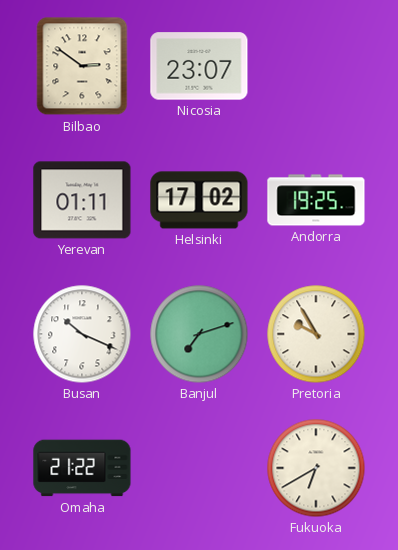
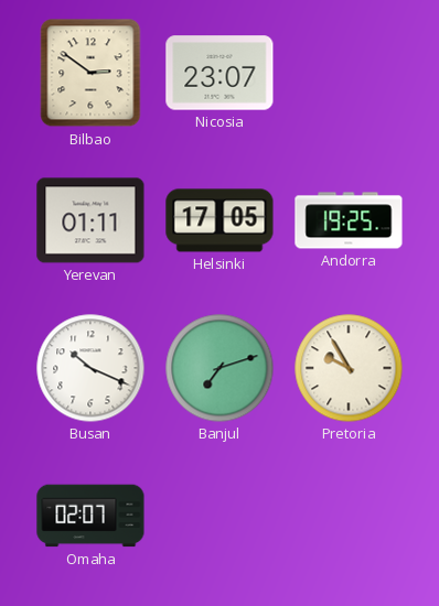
Helsinki: 17:02 -> 17:05 (219, 220)
Omaha: 21:22 -> 02:07 (90, 516)
Fukuoka: 6:40 -> none (316, 468)
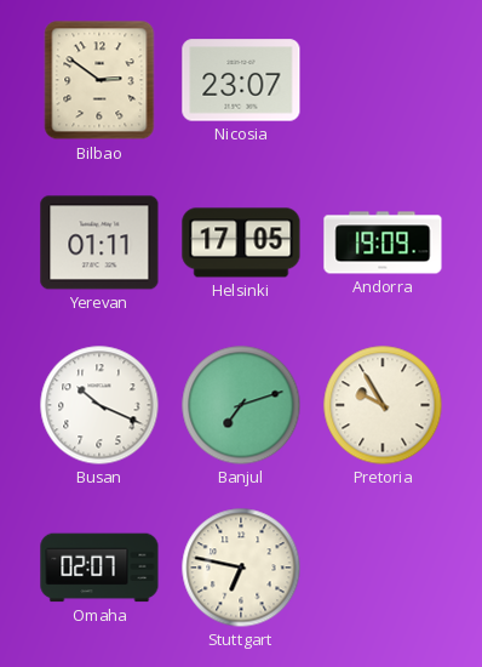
Andorra: 19:25 -> 19:09 (383, 243)
Stuttgart: none -> 6:47 (241, 568)
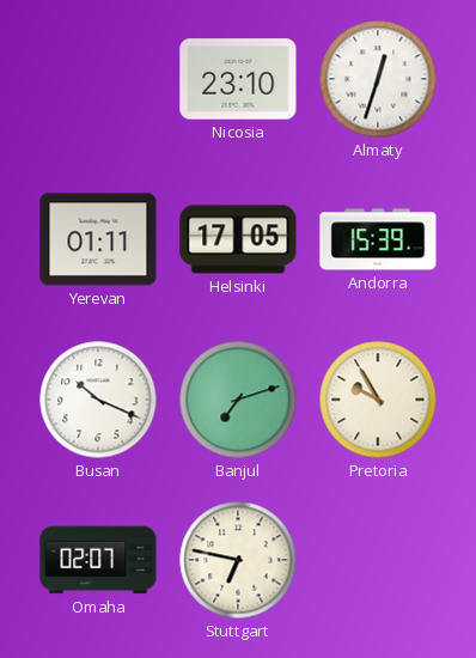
Bilbao: 2:51 -> none (99, 80)
Nicosia: 23:07 -> 23:10 (238, 79)
Almaty: none -> 12:33 (378, 79)
Andorra: 19:09 -> 15:39 (378, 239)
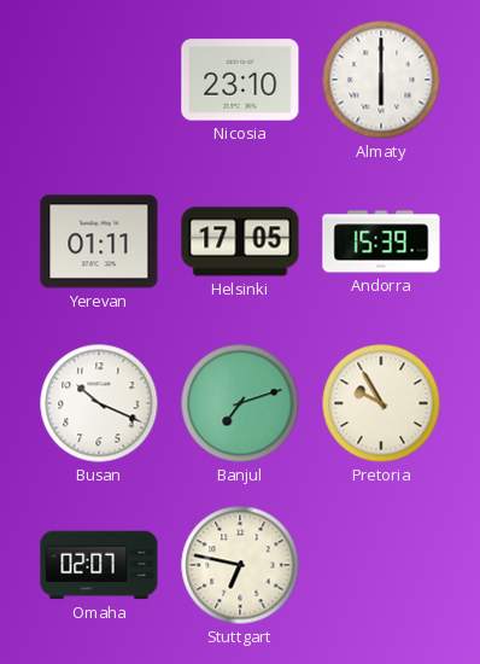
Almaty: 12:33 -> 6:00 (381, 80)
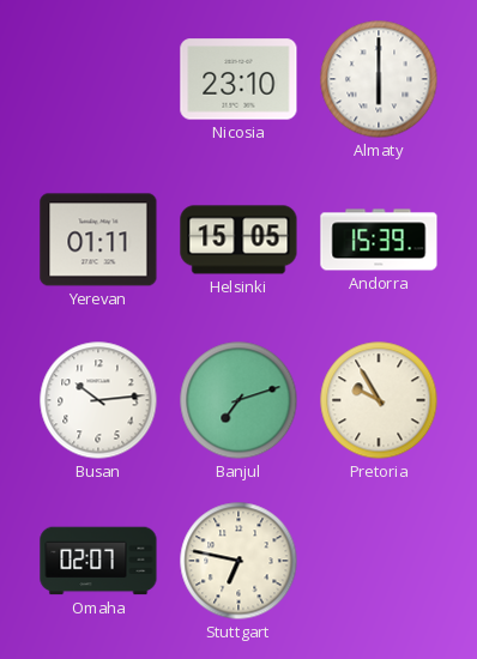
Helsinki: 17:05 -> 15:05 (238, 240)
Busan: 10:19 -> 10:14 (98, 400)
